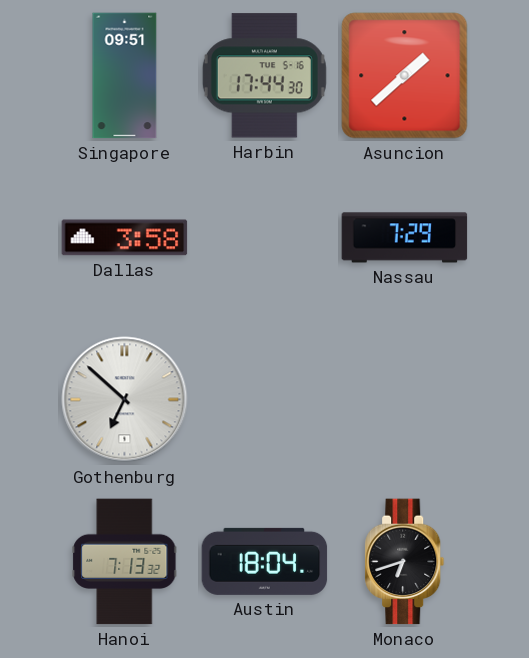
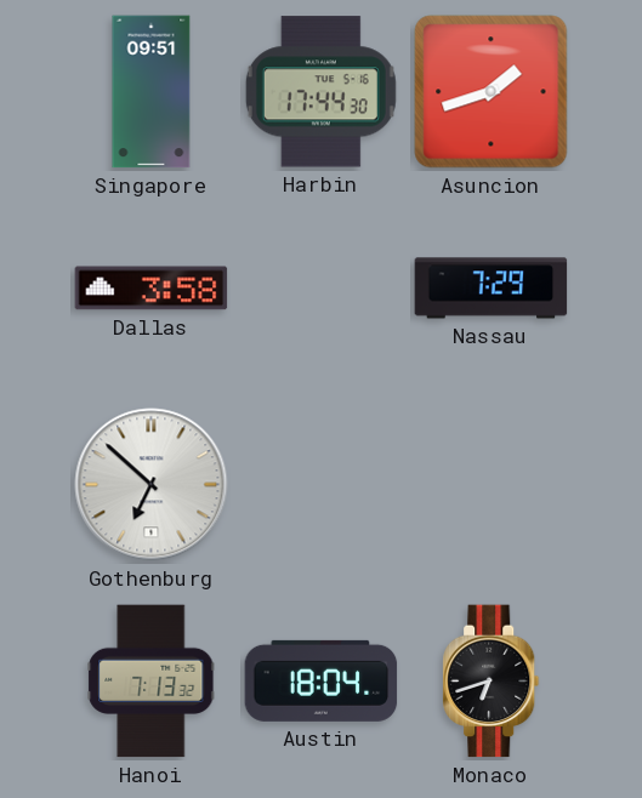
Asuncion: 1:38 -> 1:42 (492, 92)
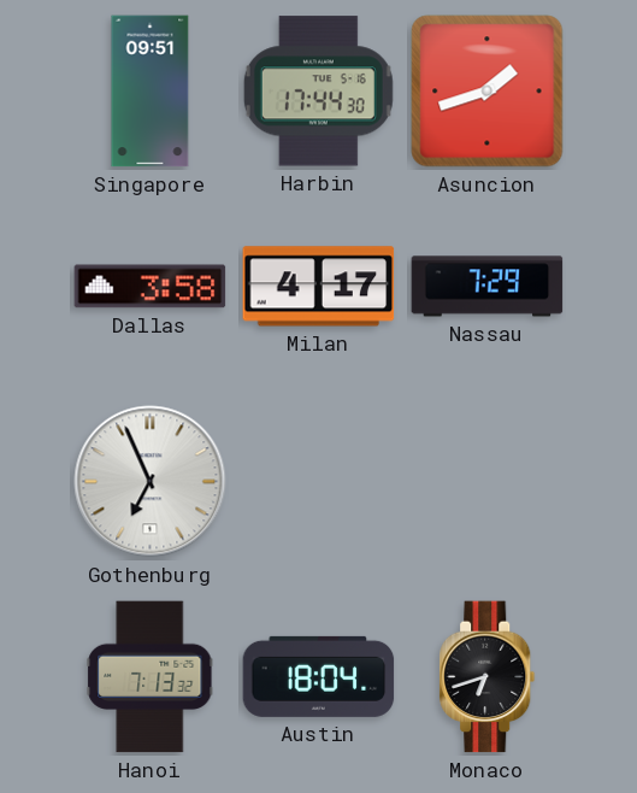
Milan: none -> 4:17 (319, 287)
Gothenburg: 6:52 -> 6:56 (151, 482)
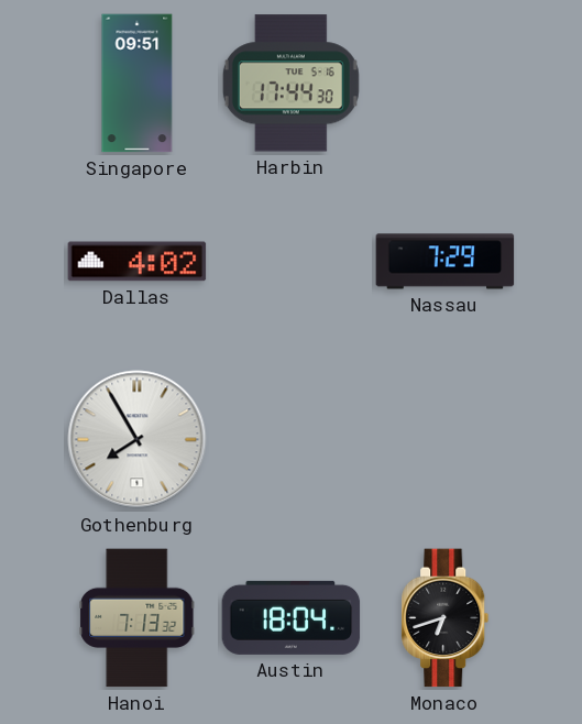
Asuncion: 1:42 -> none (488, 92)
Dallas: 3:58 -> 4:02 (138, 262)
Milan: 4:17 -> none (319, 287)
Gothenburg: 6:56 -> 7:55 (138, 440)
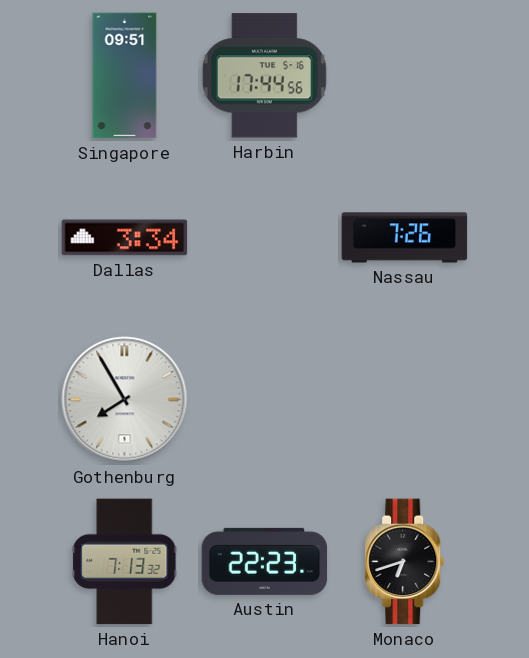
Harbin: 17:44:30 -> 17:44:56 (264, 76)
Dallas: 4:02 -> 3:34 (125, 238)
Nassau: 7:29 -> 7:26 (405, 238)
Austin: 18:04 -> 22:23 (265, 561)
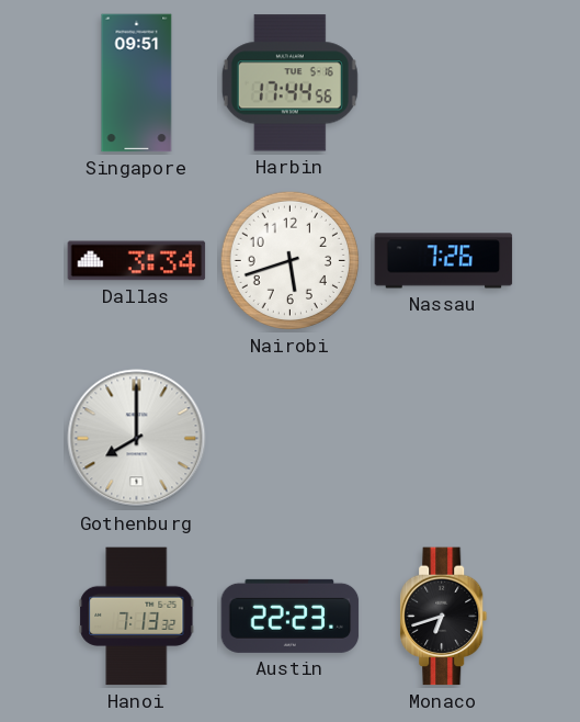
Nairobi: none -> 5:42 (289, 260)
Gothenburg: 7:55 -> 8:00 (137, 439)
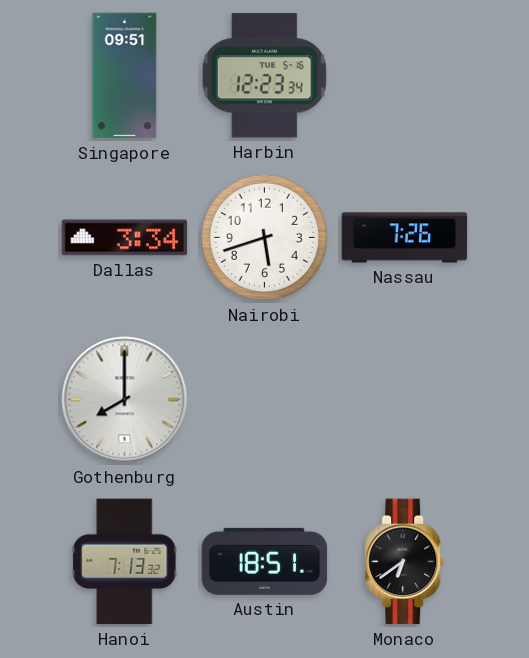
Harbin: 17:44 -> 12:23 (264, 76)
Austin: 22:23 -> 18:51 (265, 561)
Monaco: 6:42 -> 6:39 (405, 562)
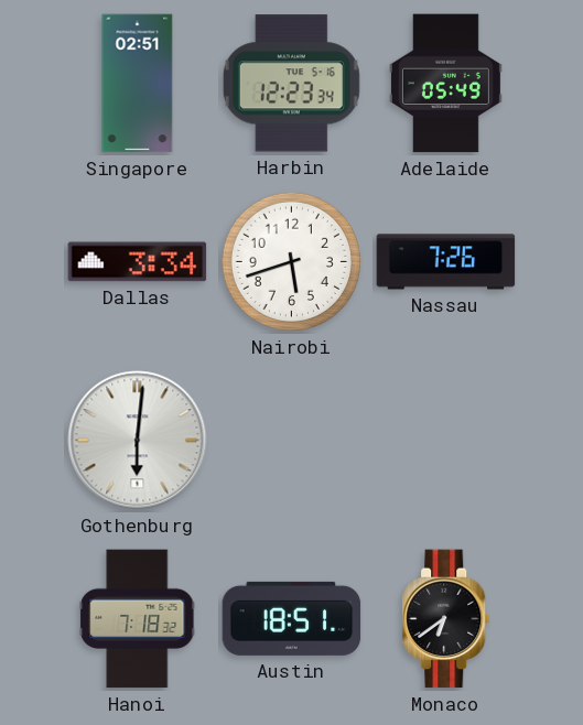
Singapore: 09:51 -> 02:51 (138, 84)
Adelaide: none -> 05:49 (445, 84)
Gothenburg: 8:00 -> 6:01 (138, 441)
Hanoi: 7:13 -> 7:18 (138, 619)
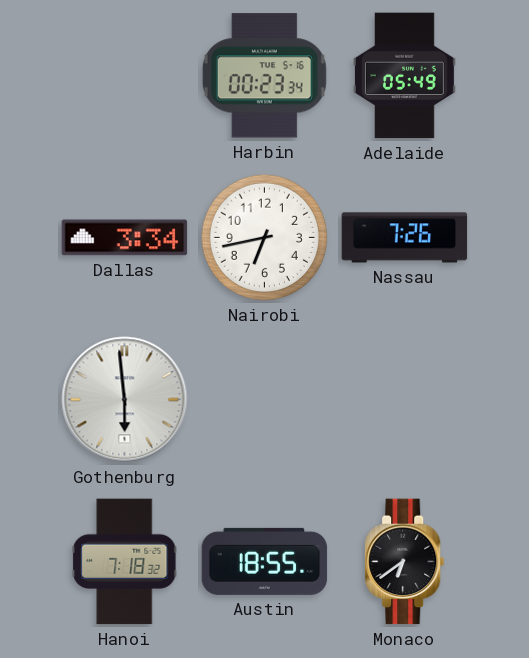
Singapore: 02:51 -> none (138, 84)
Harbin: 12:23 -> 00:23 (264, 76)
Nairobi: 5:42 -> 6:43 (264, 237)
Gothenburg: 6:01 -> 5:59 (125, 400)
Austin: 18:51 -> 18:55 (265, 561)
